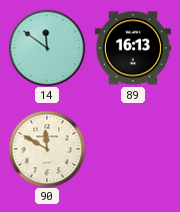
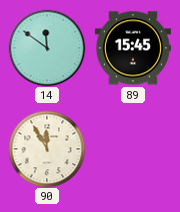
89: 16:13 -> 15:45 (133, 48)
90: 11:50 -> 11:55 (47, 149)
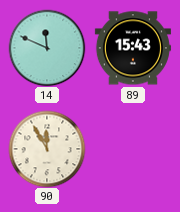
14: 11:51 -> 11:49 (47, 48)
89: 15:45 -> 15:43 (133, 48)
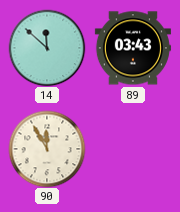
14: 11:49 -> 11:52 (47, 48)
89: 15:43 -> 03:43 (133, 48)
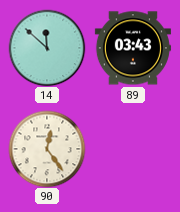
90: 11:55 -> 12:24 (47, 149)
